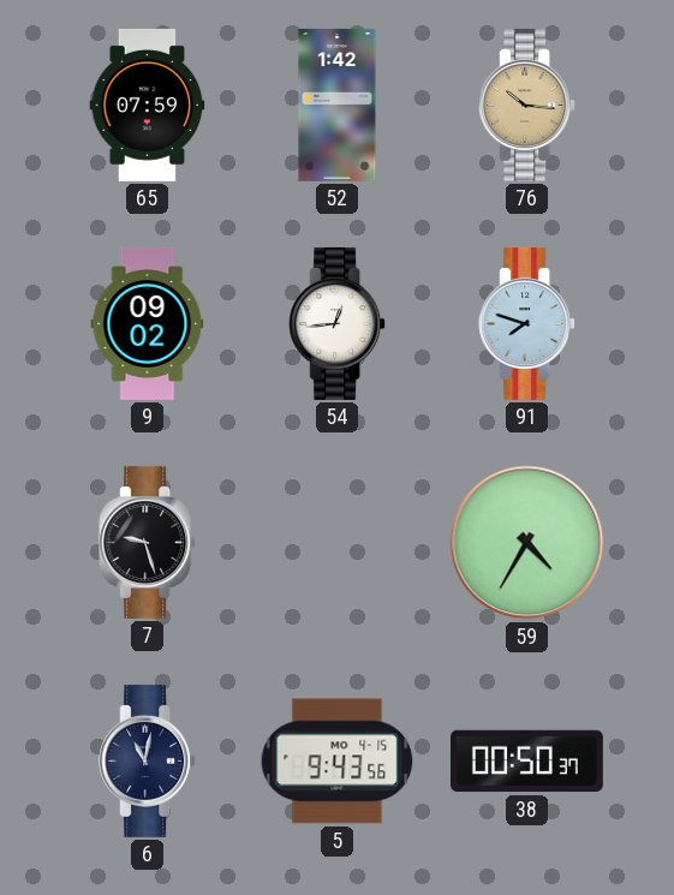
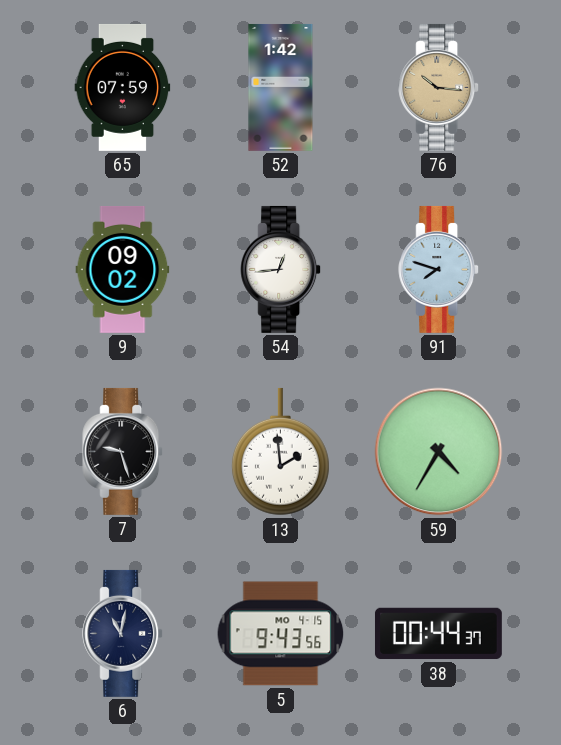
13: none -> 1:59 (280, 452)
38: 00:50 -> 00:44 (438, 634)
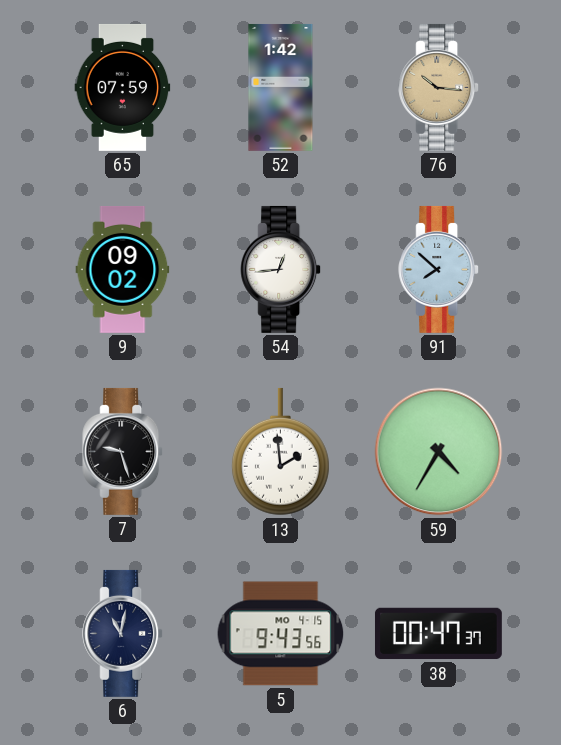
91: 7:48 -> 7:52 (439, 269)
38: 00:44 -> 00:47 (438, 634)
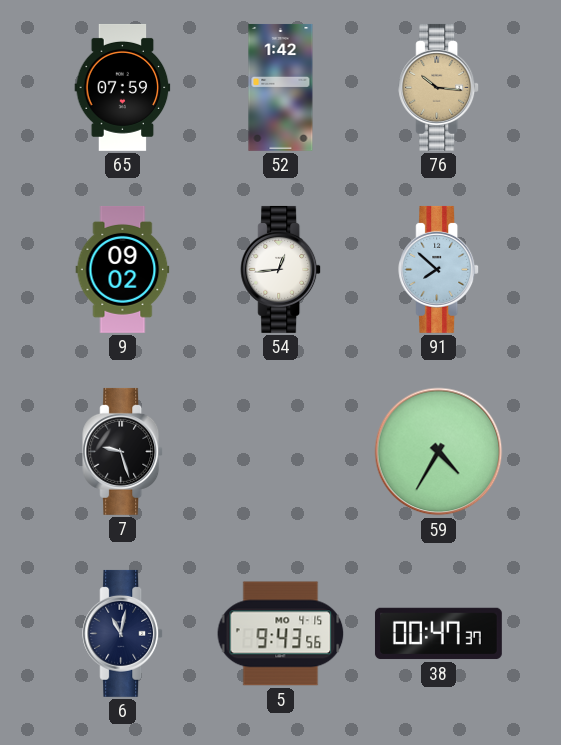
13: 1:59 -> none (280, 452)
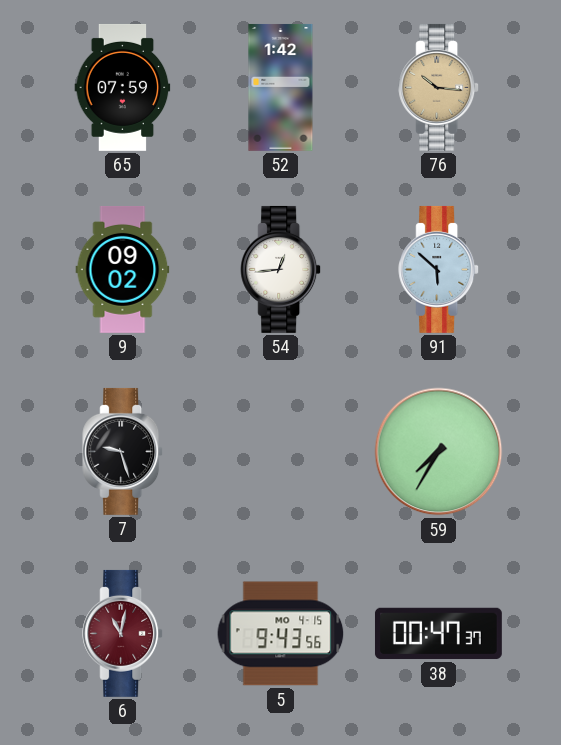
91: 7:52 -> 5:52 (439, 269)
59: 4:35 -> 7:35 (439, 452)
6 dial: navy -> burgundy (123, 633)
